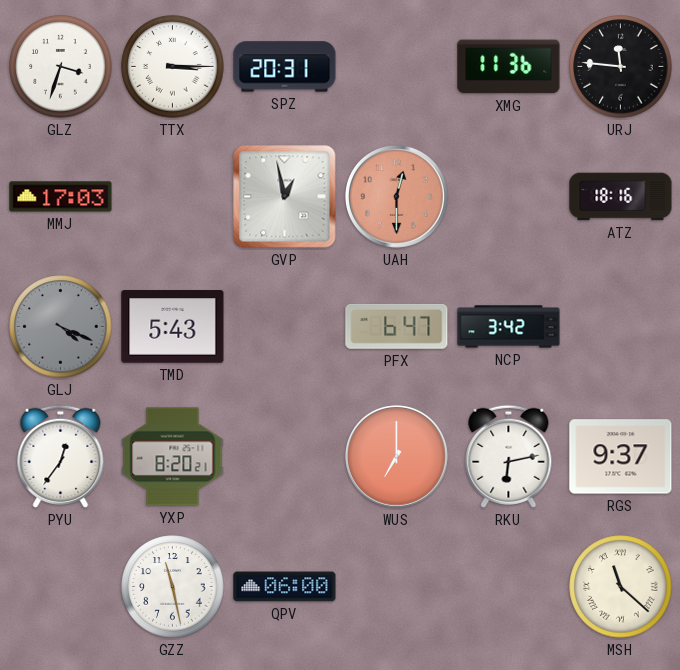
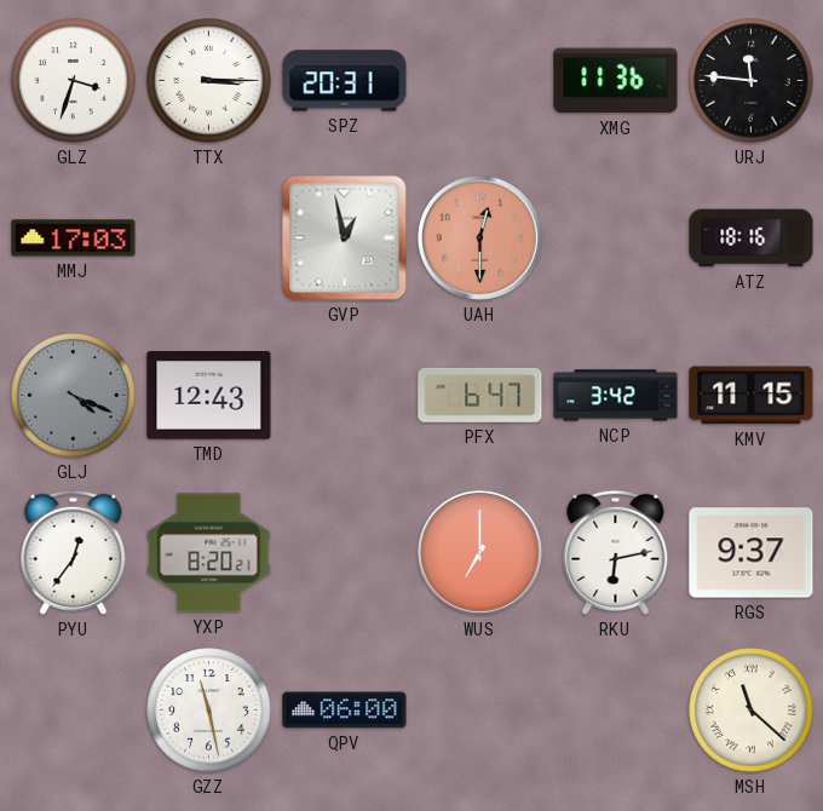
TMD: 5:43 -> 12:43 (209, 396)
KMV: none -> 11:15 (752, 396)
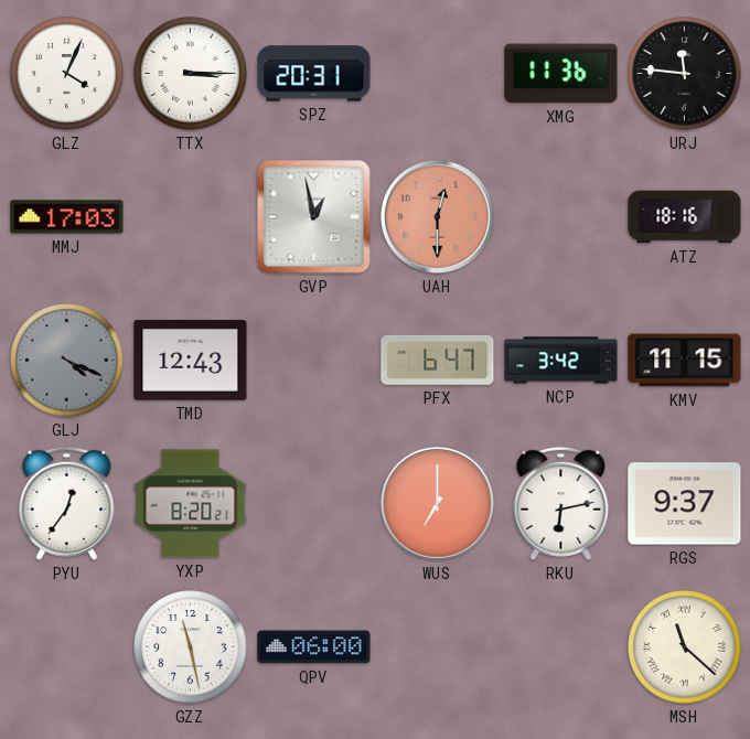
GLZ: 3:33 -> 4:04 (67, 74)
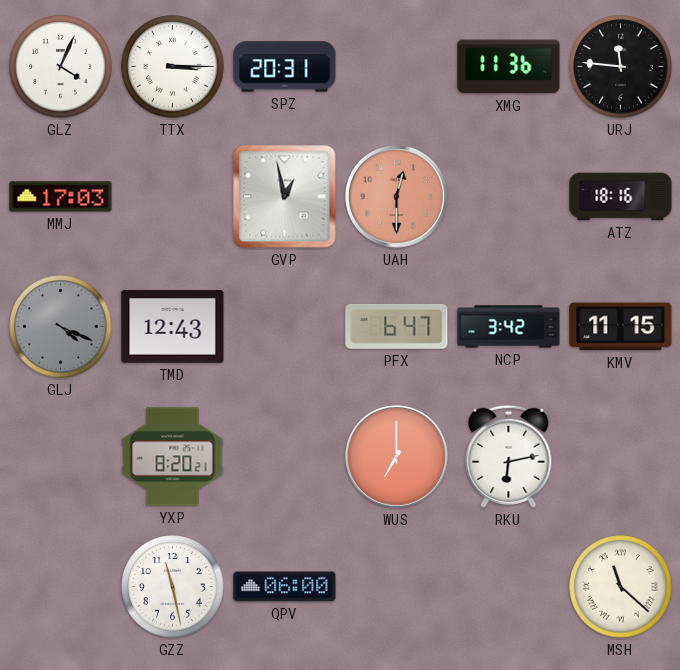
PYU: 12:36 -> none (67, 503)
RGS: 9:37 -> none (685, 504)
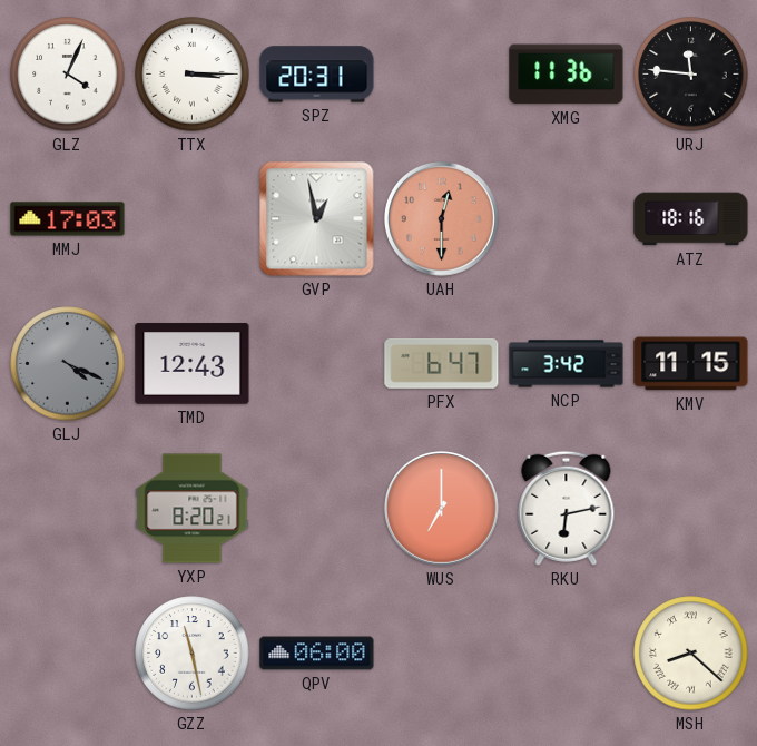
MSH: 11:22 -> 8:22 (691, 654)
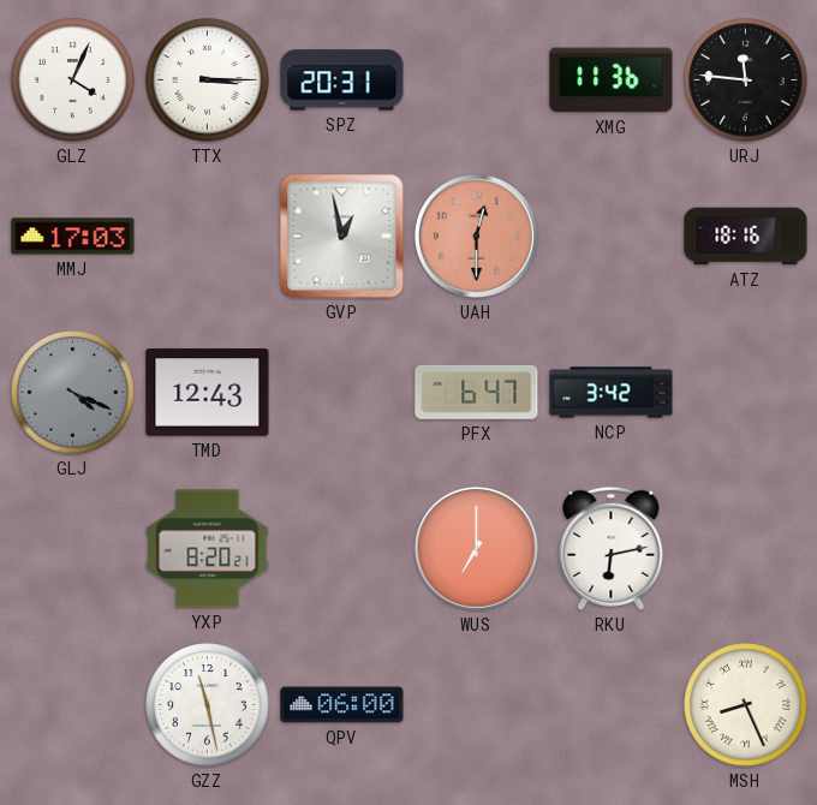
KMV: 11:15 -> none (691, 364)
MSH: 8:22 -> 8:26 (746, 705)
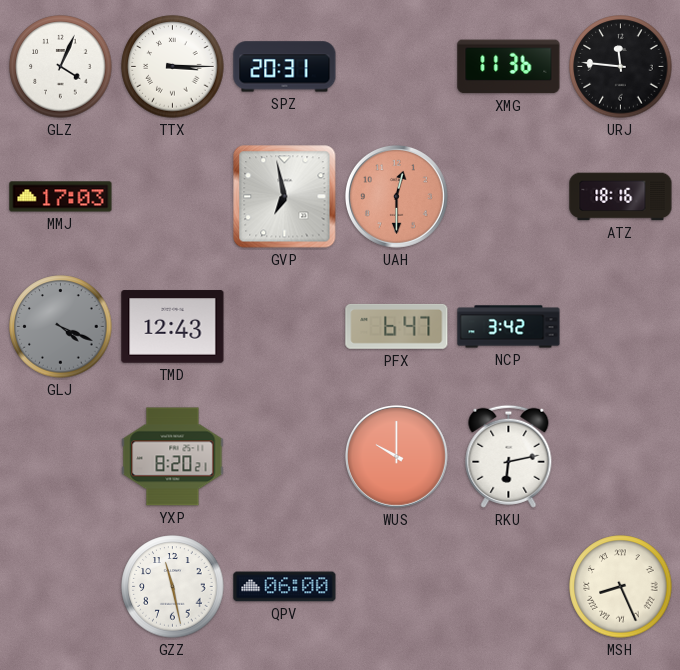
GVP: 12:58 -> 6:58 (285, 197)
WUS: 7:00 -> 10:00 (396, 456)
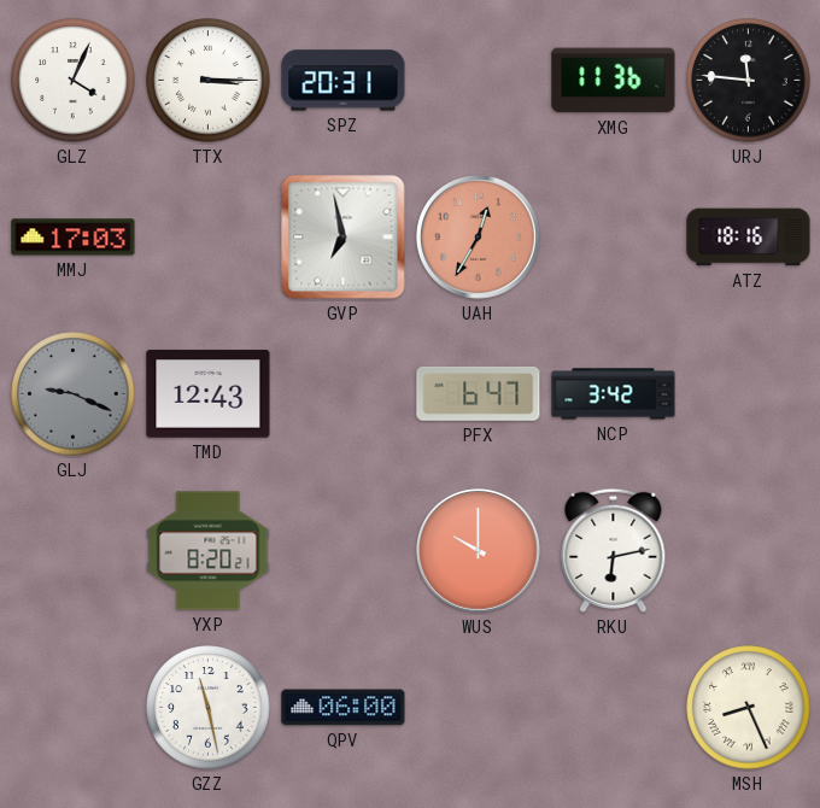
UAH: 12:30 -> 12:35 (478, 236)
GLJ: 4:19 -> 9:19 (74, 394)
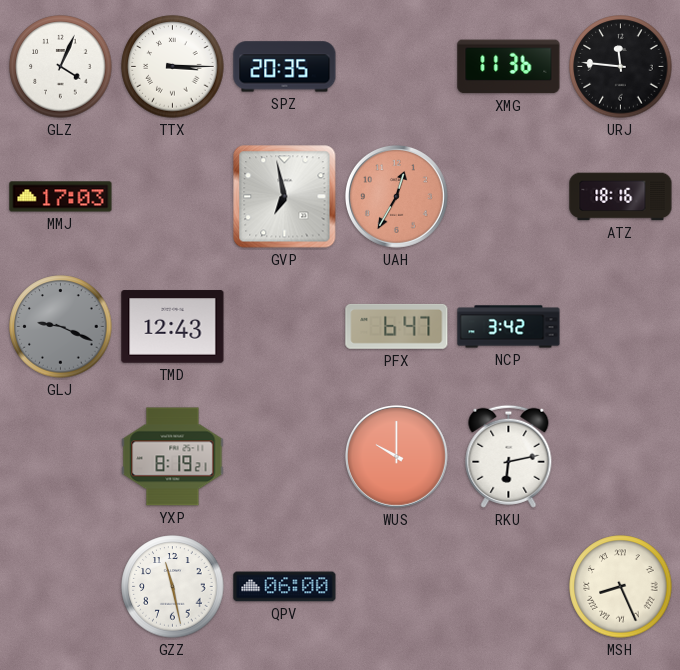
SPZ: 20:31 -> 20:35 (285, 67)
YXP: 8:20 -> 8:19 (173, 457)
